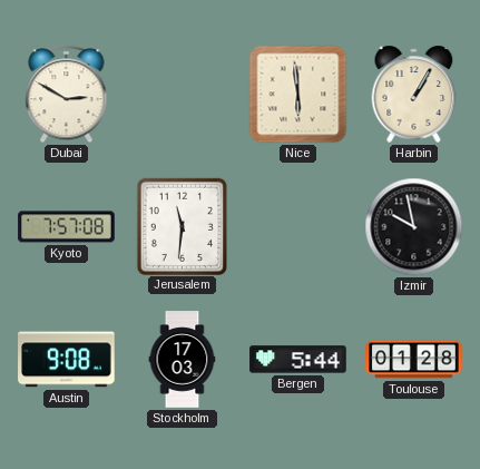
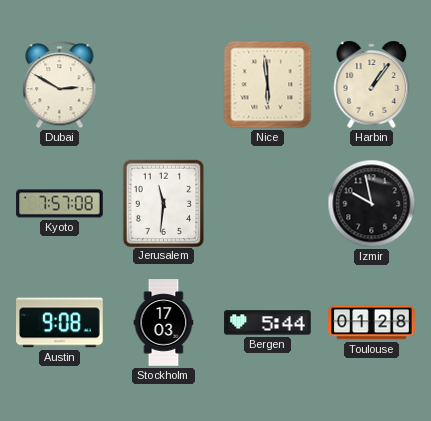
Harbin: 1:05 -> 1:06 (372, 84)
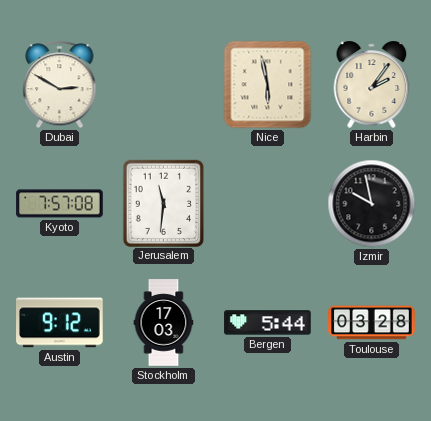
Nice: 5:59 -> 5:58 (268, 85)
Harbin: 1:06 -> 2:06 (372, 84)
Austin: 9:08 -> 9:12 (60, 323)
Toulouse: 01:28 -> 03:28 (372, 323)
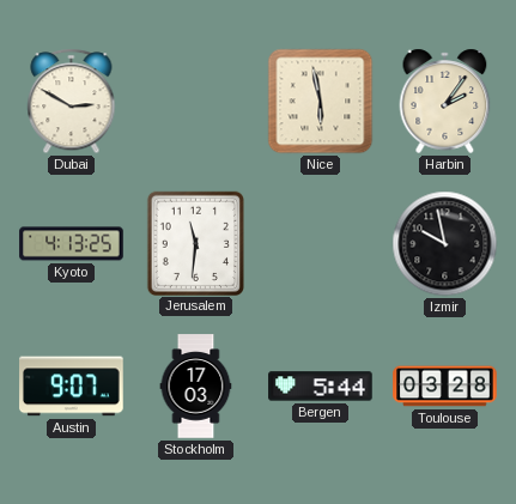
Kyoto: 7:57 -> 4:13 (72, 244)
Austin: 9:12 -> 9:07 (72, 387)
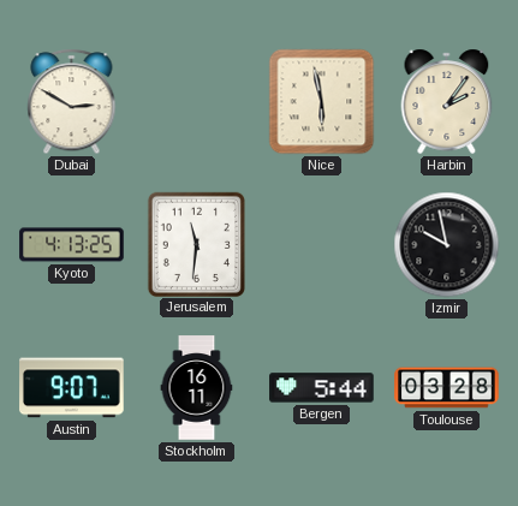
Stockholm: 17:03 -> 16:11 (197, 388)
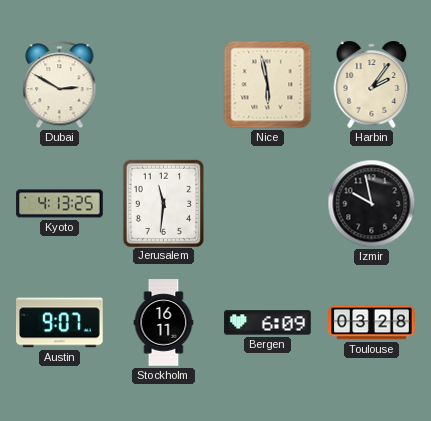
Bergen: 5:44 -> 6:09 (268, 323)
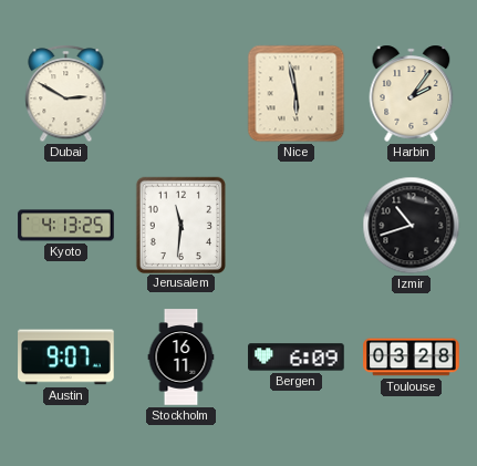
Izmir: 9:58 -> 10:42 (412, 226)
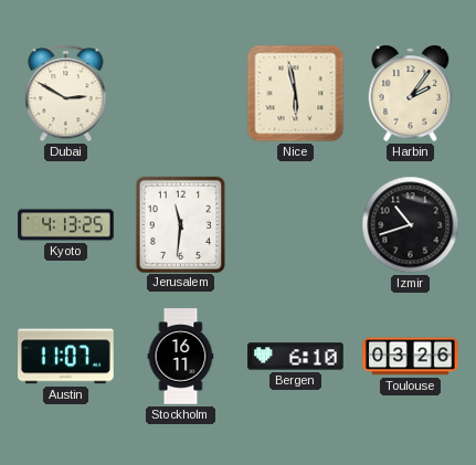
Austin: 9:07 -> 11:07 (66, 357)
Bergen: 6:09 -> 6:10 (296, 357)
Toulouse: 03:28 -> 03:26 (411, 357)
